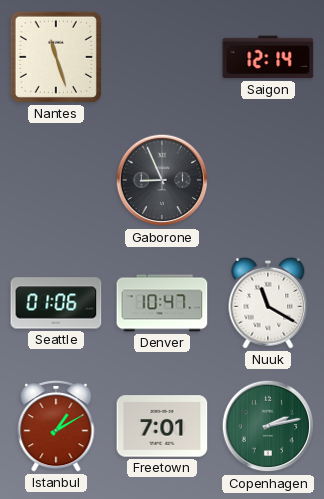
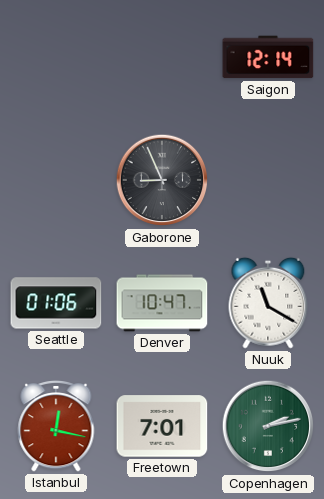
Nantes: 11:27 -> none (56, 57)
Istanbul: 1:10 -> 12:17 (56, 426)
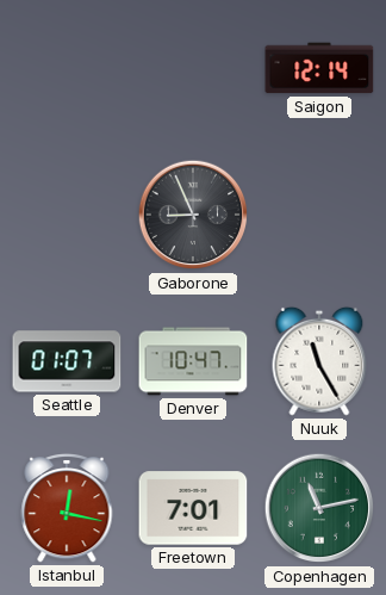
Seattle: 01:06 -> 01:07 (67, 361)
Nuuk: 11:20 -> 11:25 (319, 361)
Copenhagen: 2:13 -> 11:13 (319, 508)
